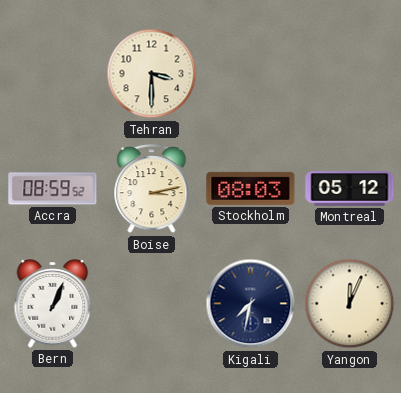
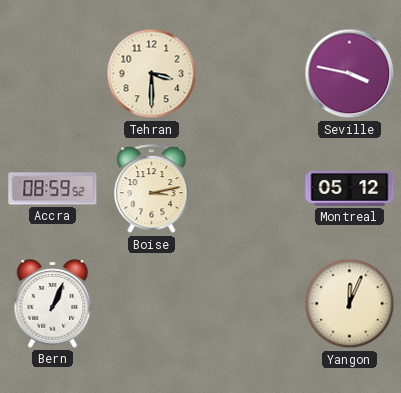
Seville: none -> 3:47 (350, 74)
Stockholm: 08:03 -> none (251, 188)
Kigali: 7:32 -> none (251, 304)
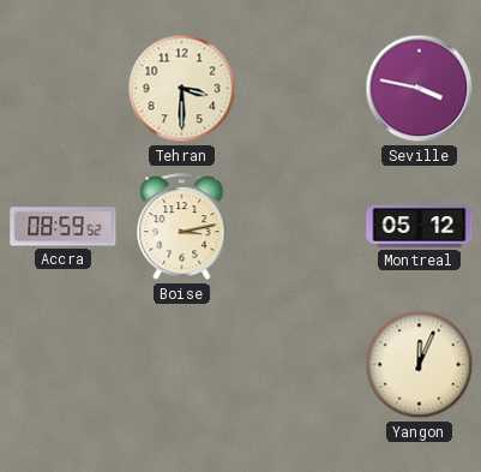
Bern: 1:04 -> none (53, 304)
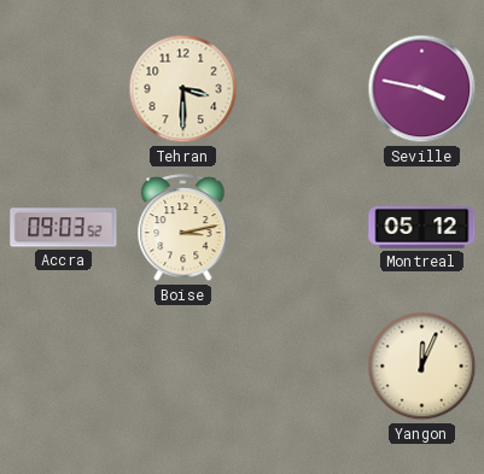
Accra: 08:59 -> 09:03 (64, 228)
